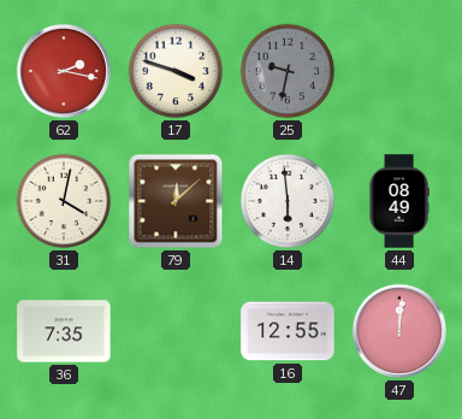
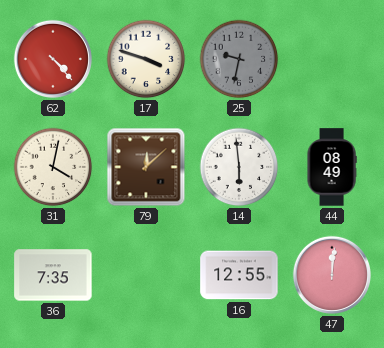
62: 2:17 -> 4:23 (53, 59)
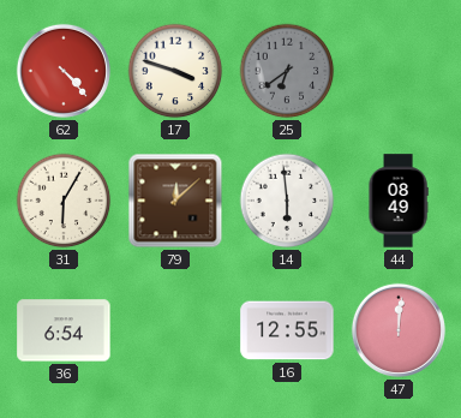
25: 9:32 -> 6:39 (287, 71)
31: 4:02 -> 6:05 (64, 201)
36: 7:35 -> 6:54 (64, 330)
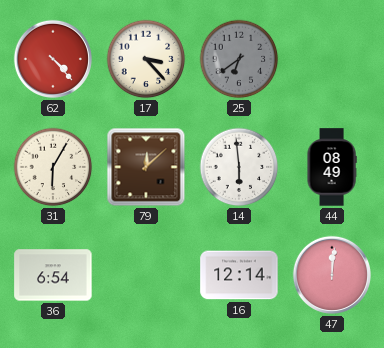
17: 3:48 -> 3:23 (146, 59)
16: 12:55 -> 12:14 (239, 275)
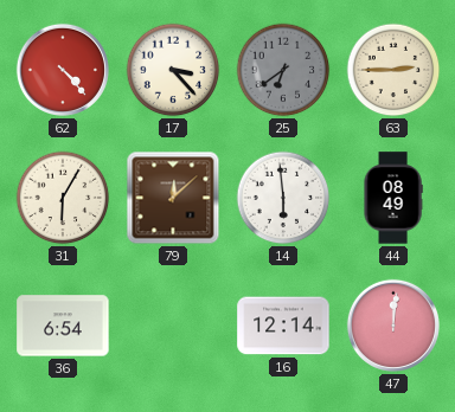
63: none -> 2:45 (393, 70)
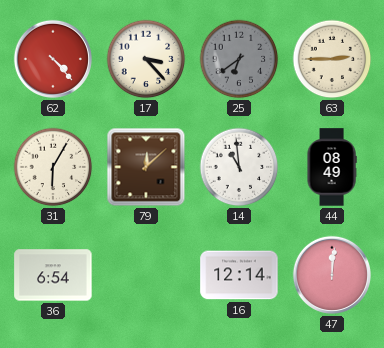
14: 5:59 -> 10:59 (239, 167)
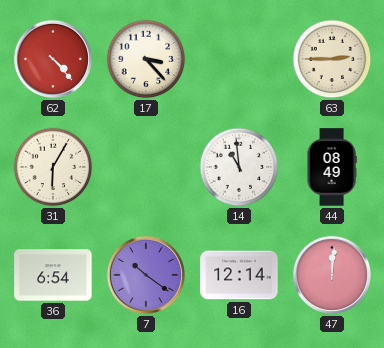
25: 6:39 -> none (239, 59)
79: 12:08 -> none (146, 167)
7: none -> 10:21 (146, 275)
